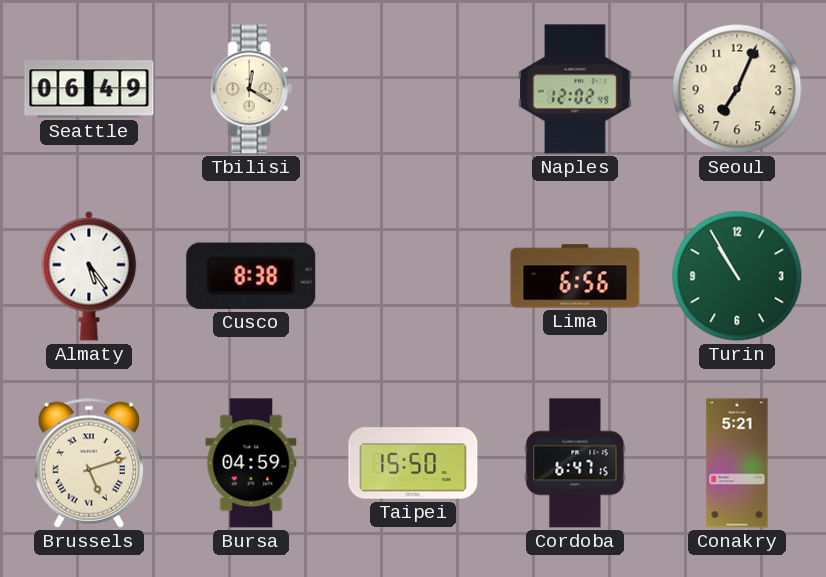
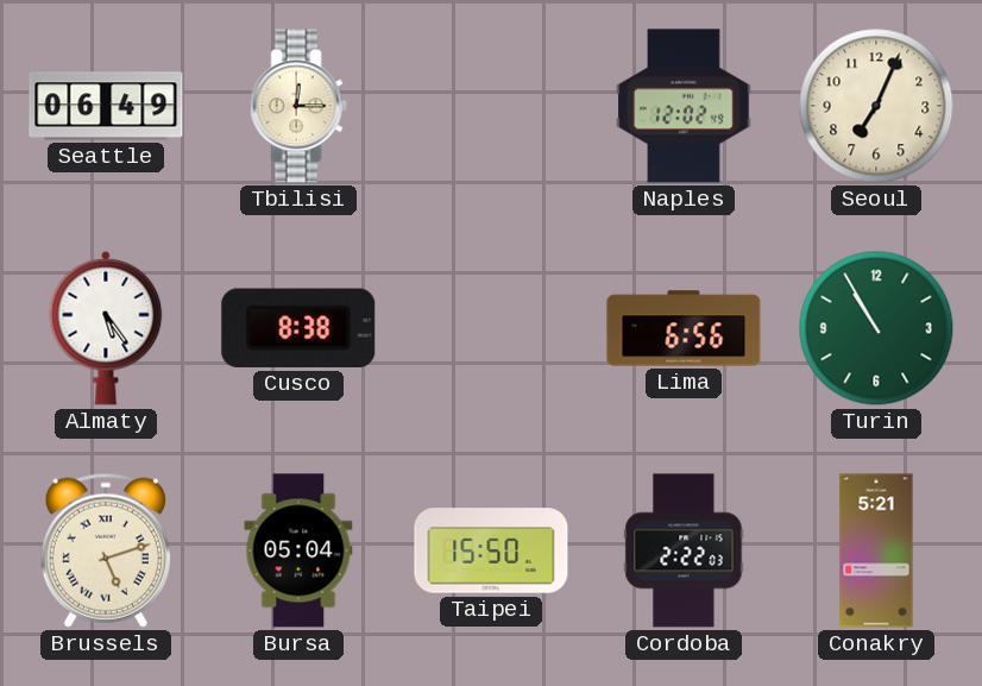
Tbilisi: 12:20 -> 12:15 (298, 106)
Bursa: 04:59 -> 05:04 (298, 550)
Cordoba: 6:47 -> 2:22 (684, 550)
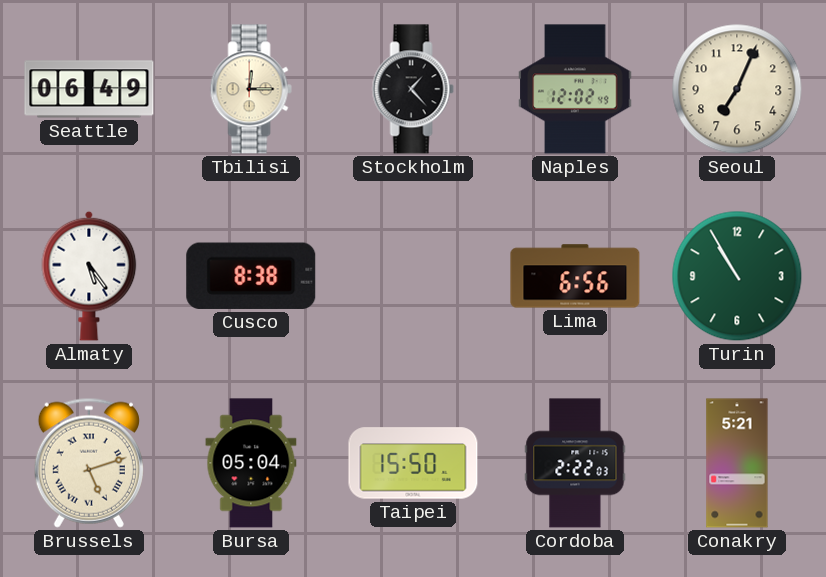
Stockholm: none -> 1:23 (413, 89)
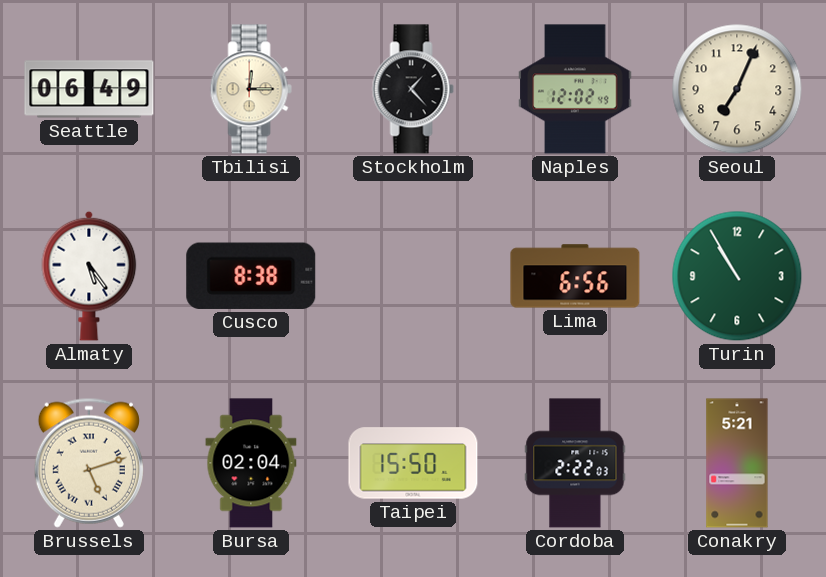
Bursa: 05:04 -> 02:04 (251, 463)
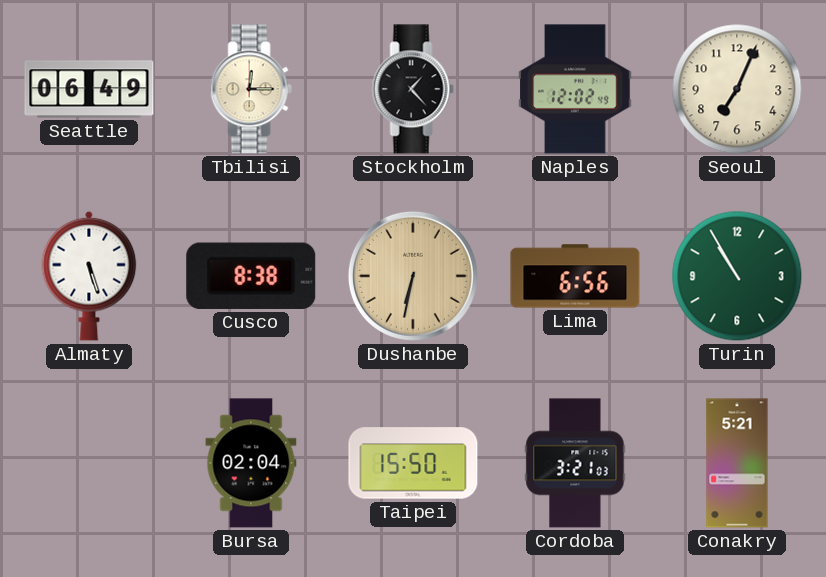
Almaty: 5:24 -> 5:27 (89, 276)
Dushanbe: none -> 6:32 (413, 276)
Brussels: 5:12 -> none (89, 463)
Cordoba: 2:22 -> 3:21 (575, 463)
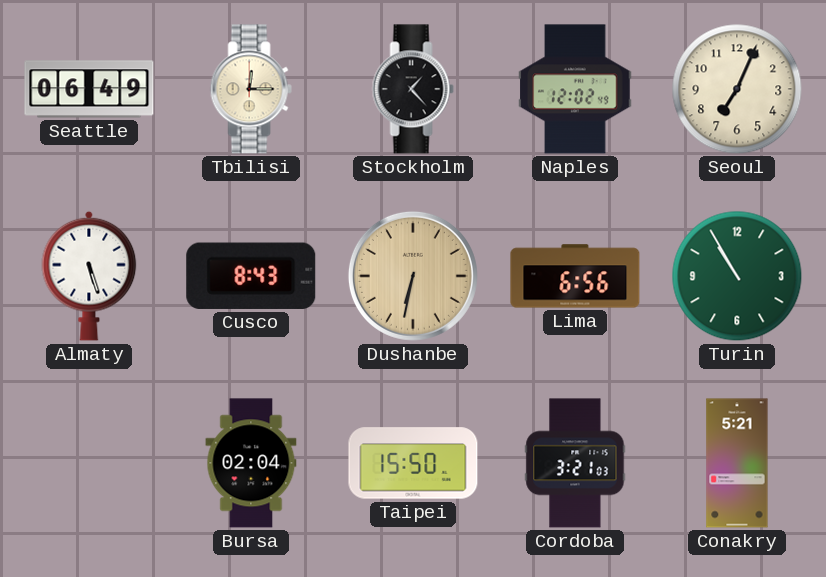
Cusco: 8:38 -> 8:43 (251, 276)
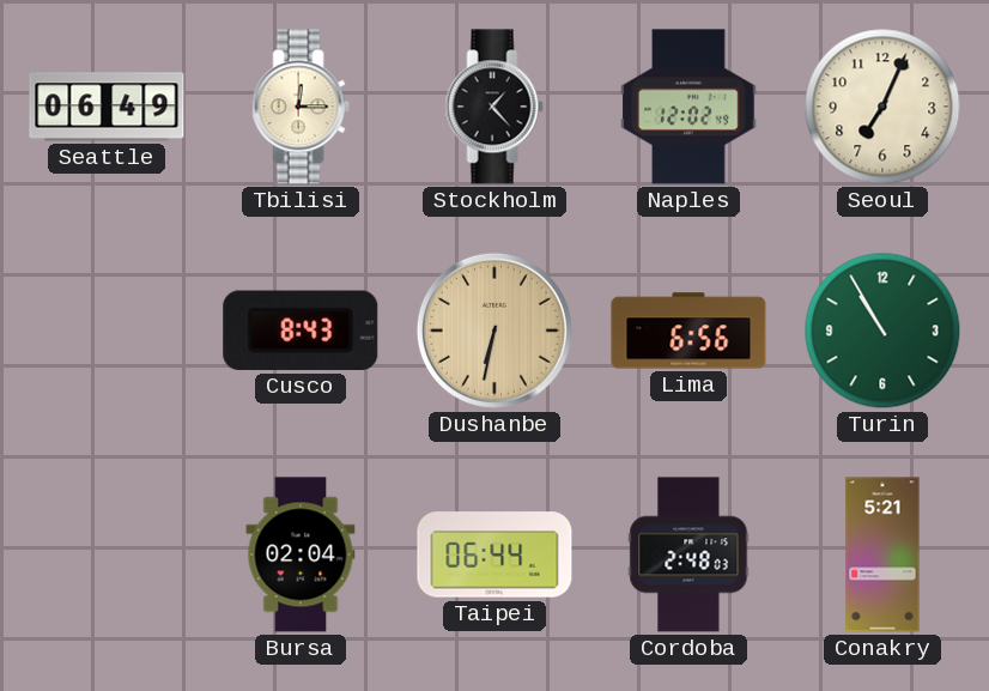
Almaty: 5:27 -> none (89, 276)
Taipei: 15:50 -> 06:44 (494, 554)
Cordoba: 3:21 -> 2:48 (688, 554)
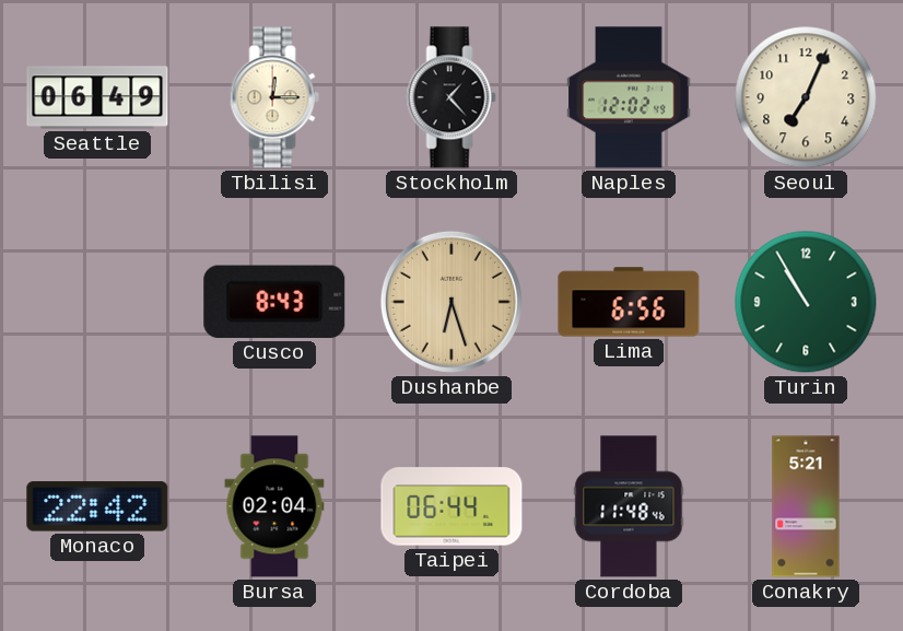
Dushanbe: 6:32 -> 6:27 (451, 302)
Monaco: none -> 22:42 (97, 506)
Cordoba: 2:48 -> 11:48 (629, 506)
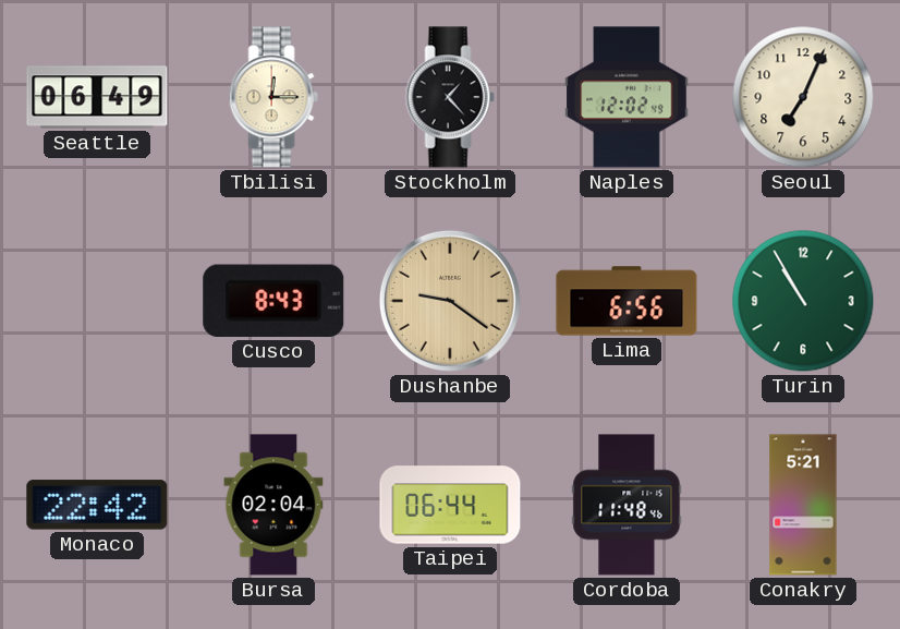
Dushanbe: 6:27 -> 9:21 (450, 301)
